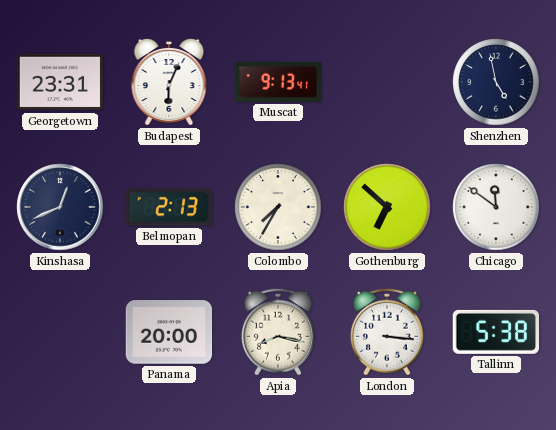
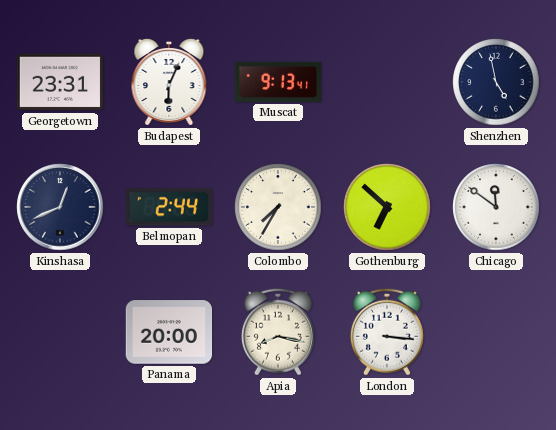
Belmopan: 2:13 -> 2:44 (169, 207)
Tallinn: 5:38 -> none (496, 332)
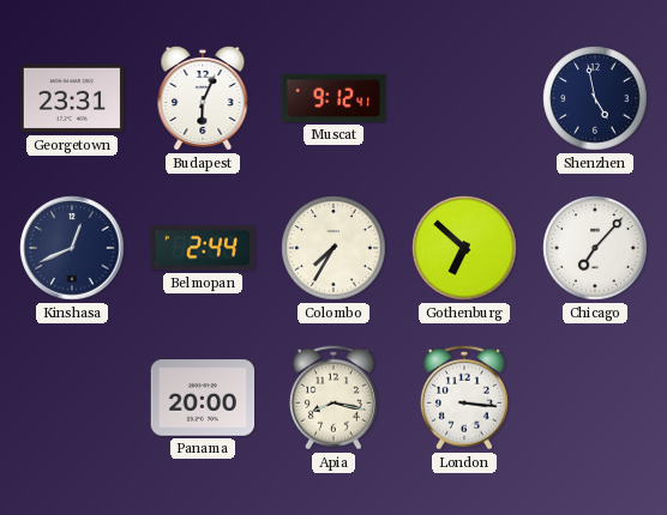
Muscat: 9:13 -> 9:12 (333, 98)
Chicago: 11:51 -> 7:07 (595, 248)
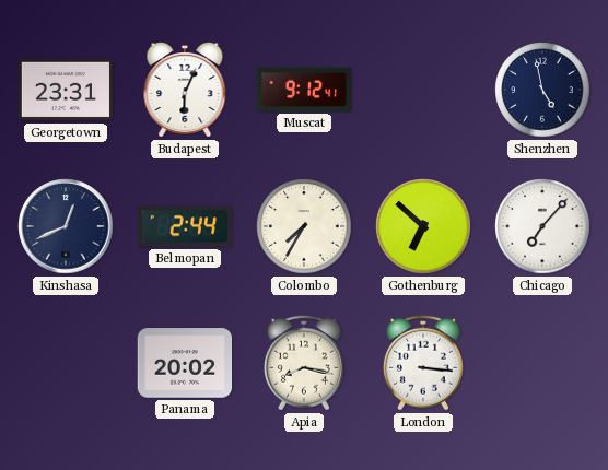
Panama: 20:00 -> 20:02 (185, 363)
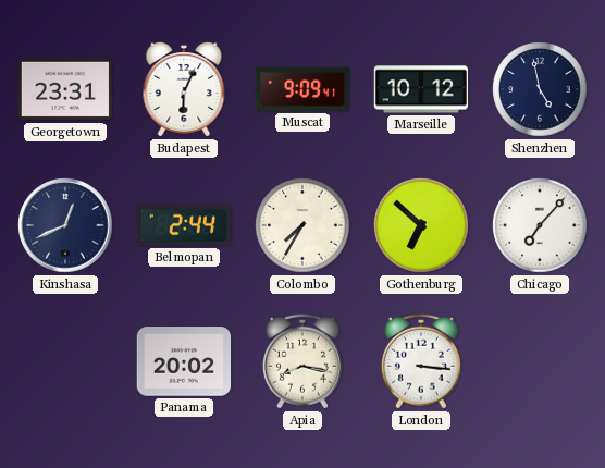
Muscat: 9:12 -> 9:09 (302, 89)
Marseille: none -> 10:12 (421, 89)
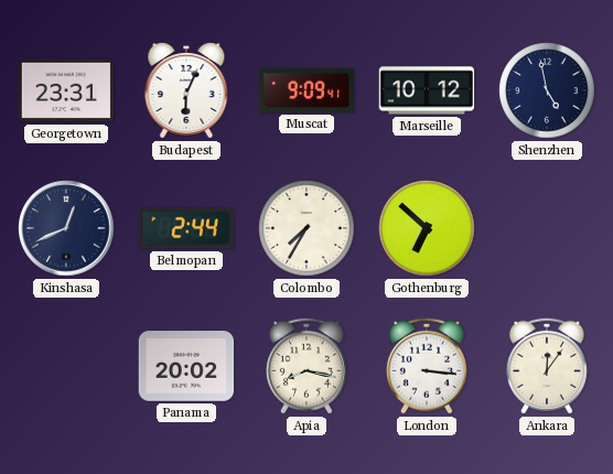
Chicago: 7:07 -> none (540, 225)
Ankara: none -> 12:06 (547, 366)
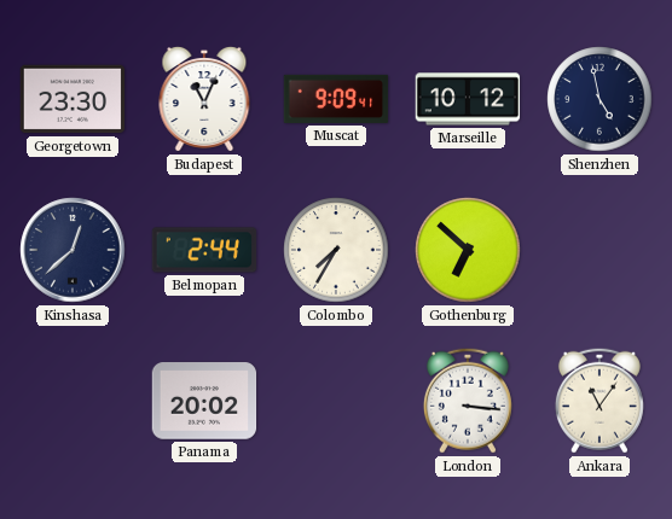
Georgetown: 23:31 -> 23:30 (73, 99)
Budapest: 6:04 -> 11:04 (204, 99)
Kinshasa: 12:41 -> 12:38 (73, 250)
Apia: 8:17 -> none (306, 366)
Ankara: 12:06 -> 11:06 (599, 401)
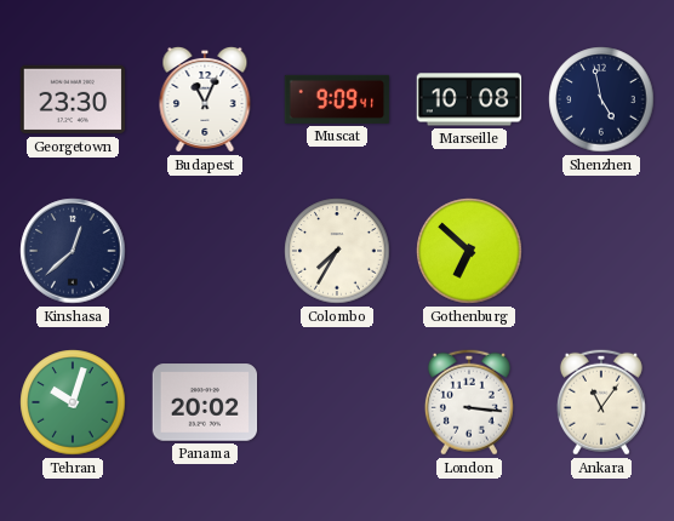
Marseille: 10:12 -> 10:08 (469, 99)
Belmopan: 2:44 -> none (204, 250)
Tehran: none -> 10:03 (73, 402)
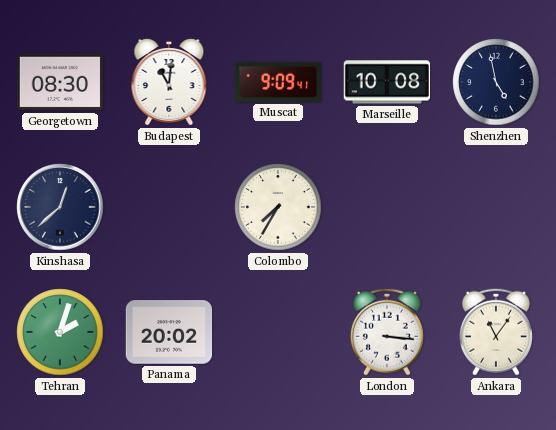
Georgetown: 23:30 -> 08:30 (60, 82)
Budapest: 11:04 -> 11:01 (169, 82)
Gothenburg: 6:52 -> none (469, 251)
Tehran: 10:03 -> 2:03 (60, 332)
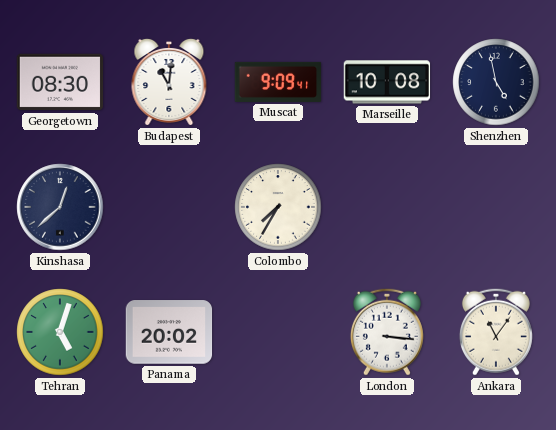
Tehran: 2:03 -> 5:03 (60, 332)
